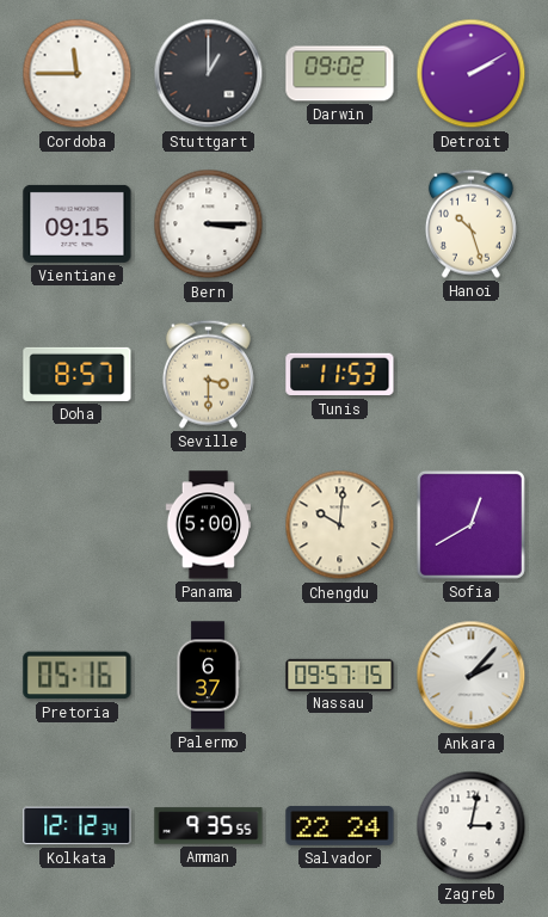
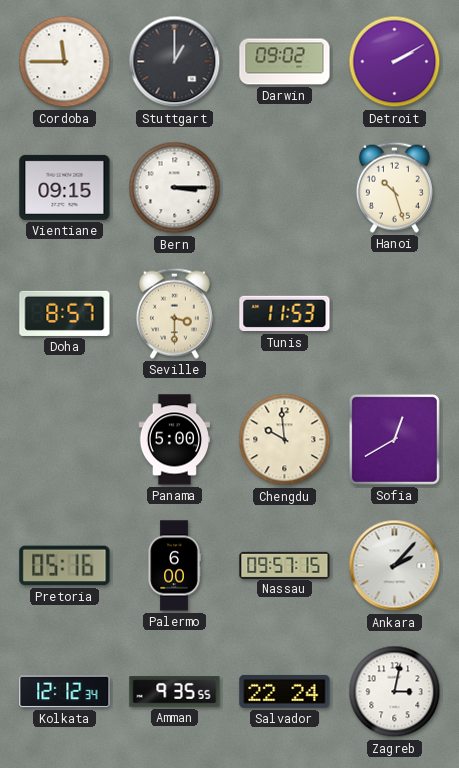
Chengdu: 10:01 -> 9:59 (285, 440)
Palermo: 6:37 -> 6:00 (174, 566)
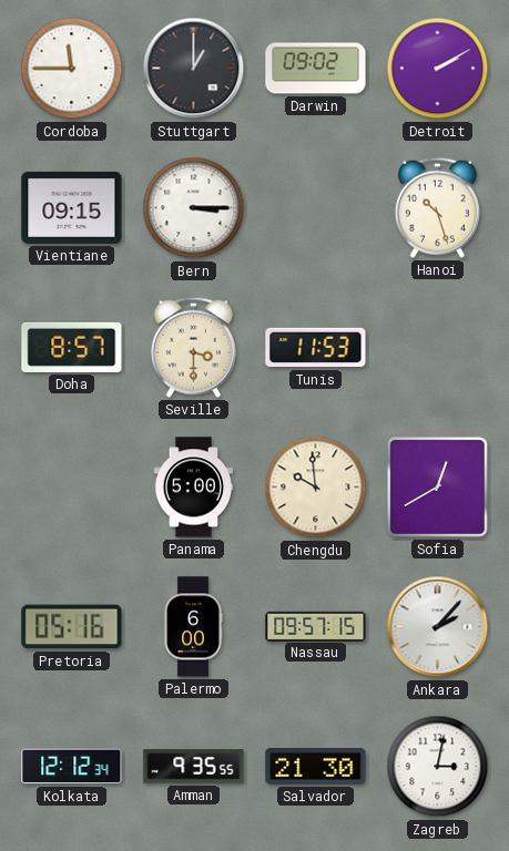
Salvador: 22:24 -> 21:30 (316, 766)
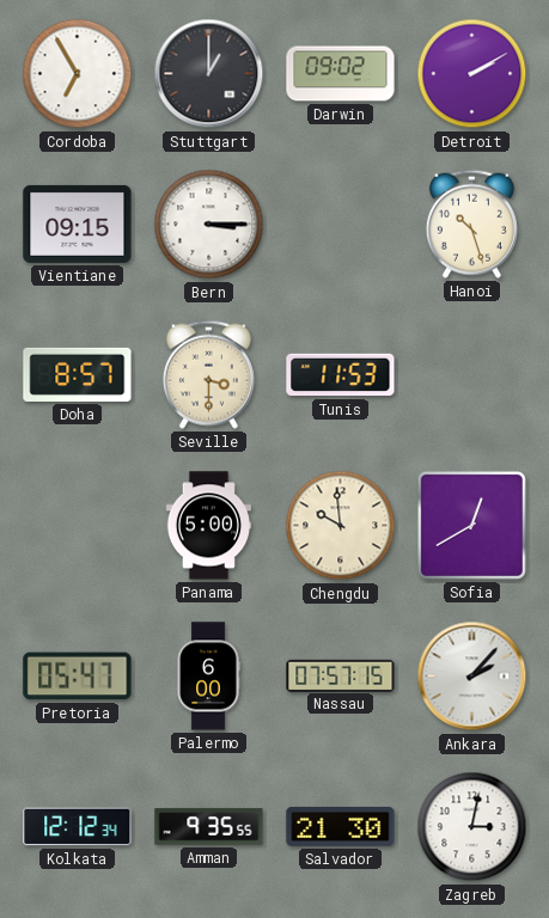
Cordoba: 11:45 -> 6:55 (78, 74)
Pretoria: 05:16 -> 05:47 (78, 677)
Nassau: 09:57 -> 07:57 (341, 675)
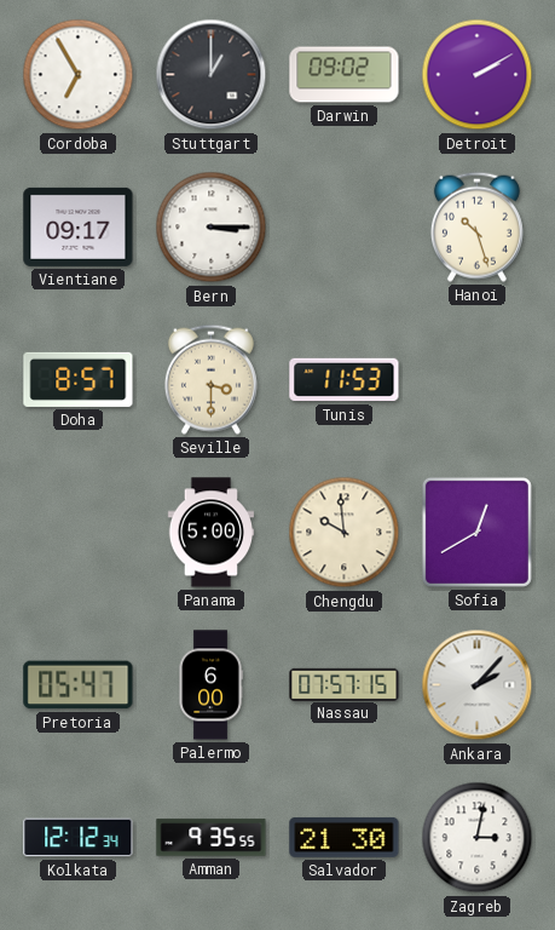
Vientiane: 09:15 -> 09:17 (79, 226)
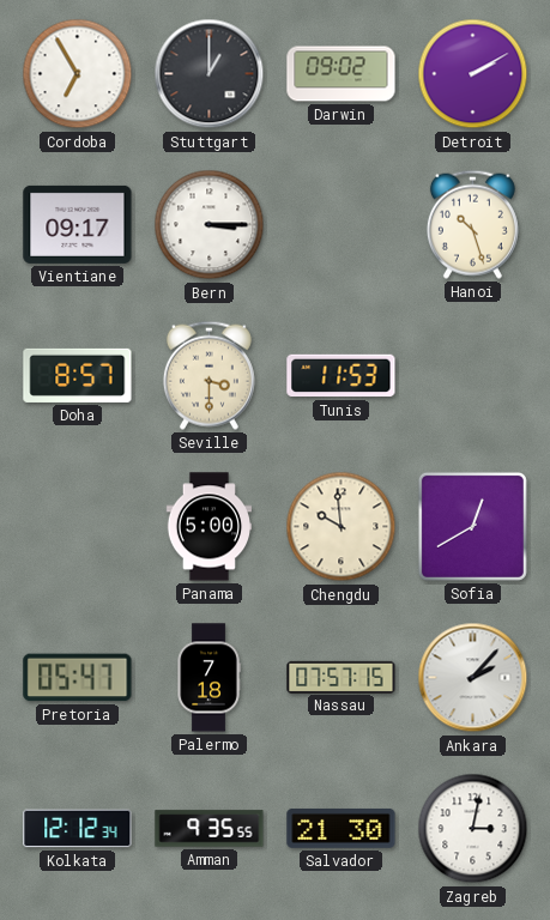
Palermo: 6:00 -> 7:18 (208, 678)
